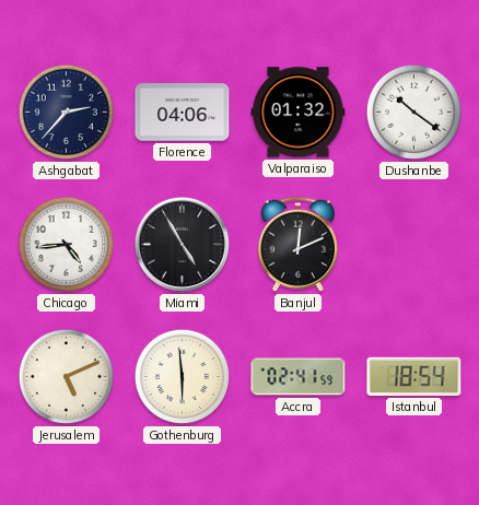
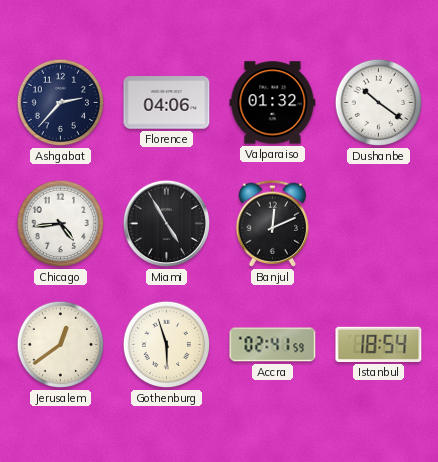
Jerusalem: 5:11 -> 12:39 (61, 345)
Gothenburg: 5:59 -> 5:57 (167, 345)
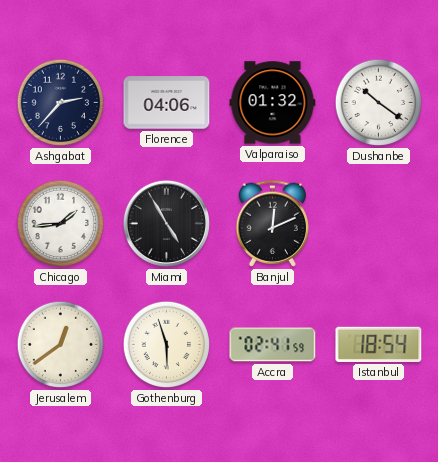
Chicago: 4:44 -> 1:44 (61, 224)
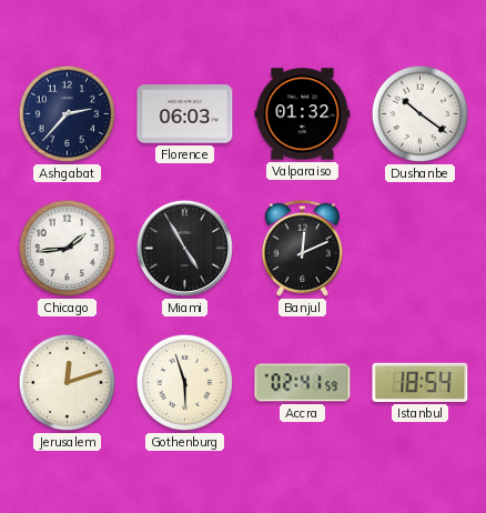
Florence: 04:06 -> 06:03 (185, 114)
Jerusalem: 12:39 -> 12:12 (68, 383)
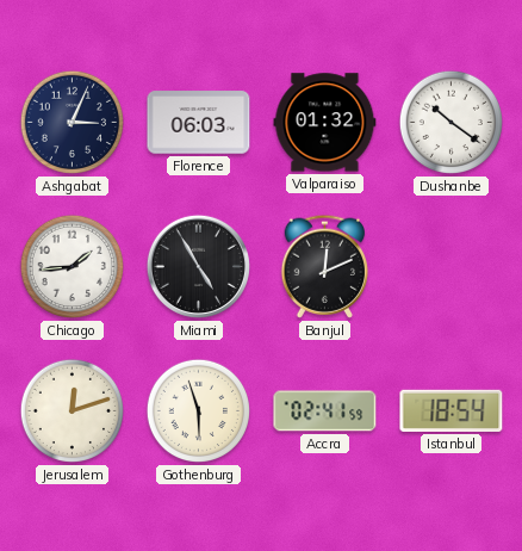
Ashgabat: 2:37 -> 3:04 (73, 123)
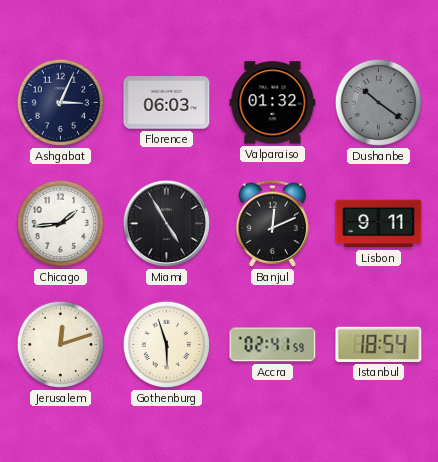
Dushanbe dial: white -> grey (379, 103)
Lisbon: none -> 9:11 (379, 224)
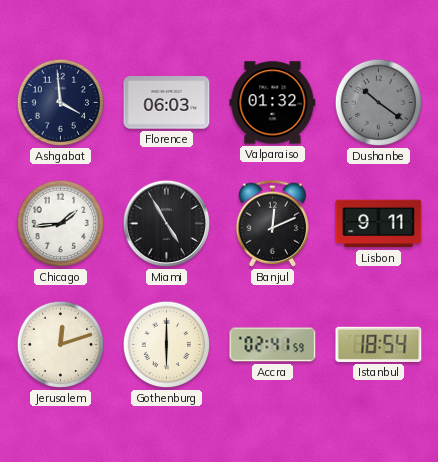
Ashgabat: 3:04 -> 3:59 (61, 103)
Gothenburg: 5:57 -> 6:00 (167, 345)
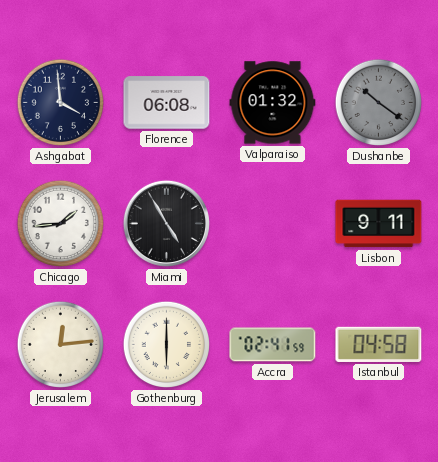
Florence: 06:03 -> 06:08 (167, 103)
Banjul: 12:11 -> none (273, 223)
Jerusalem: 12:12 -> 12:14 (61, 345)
Istanbul: 18:54 -> 04:58 (379, 344)
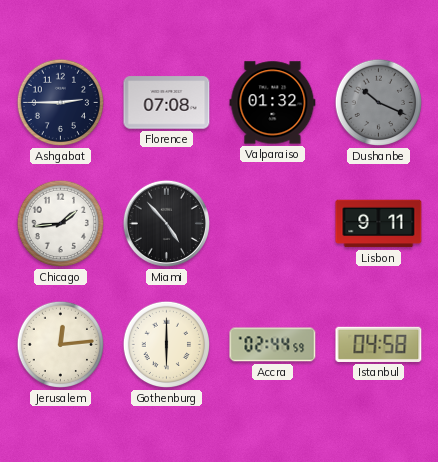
Ashgabat: 3:59 -> 2:45 (61, 103)
Florence: 06:08 -> 07:08 (167, 103)
Dushanbe: 10:21 -> 10:19 (379, 103)
Miami: 4:55 -> 4:53 (166, 223)
Accra: 02:41 -> 02:44 (273, 345)
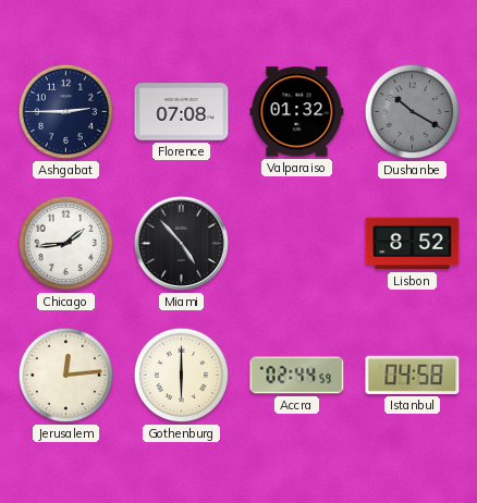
Dushanbe: 10:19 -> 10:20 (413, 112)
Lisbon: 9:11 -> 8:52 (413, 244)
